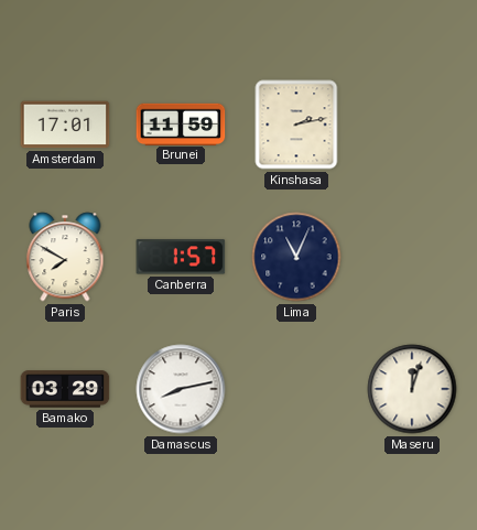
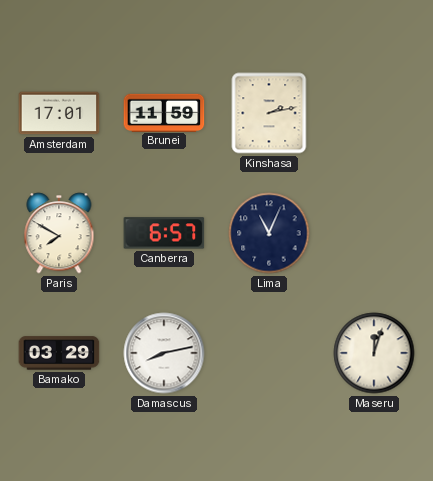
Canberra: 1:57 -> 6:57 (164, 233)
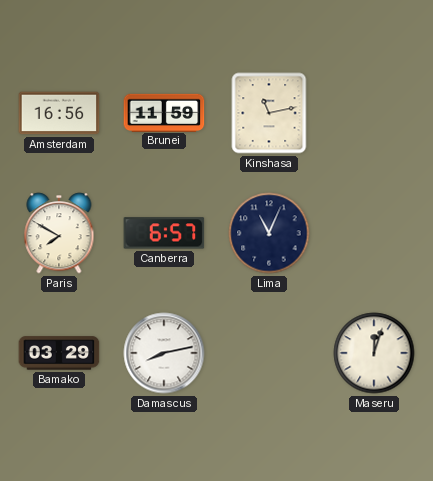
Amsterdam: 17:01 -> 16:56 (59, 113)
Kinshasa: 2:13 -> 11:13 (269, 113)
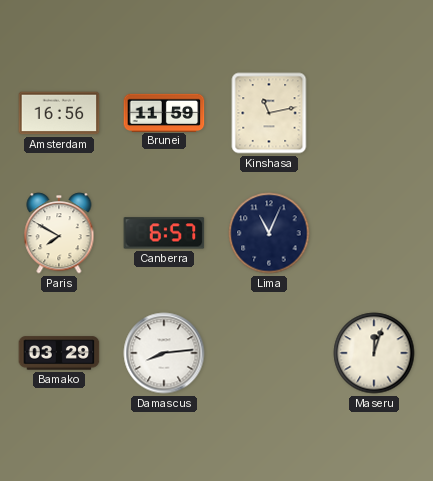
Damascus: 8:13 -> 8:14 (164, 353)
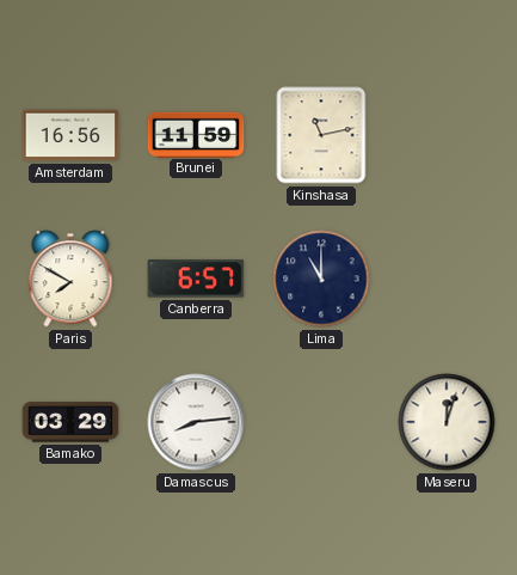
Lima: 11:04 -> 11:00 (321, 279)
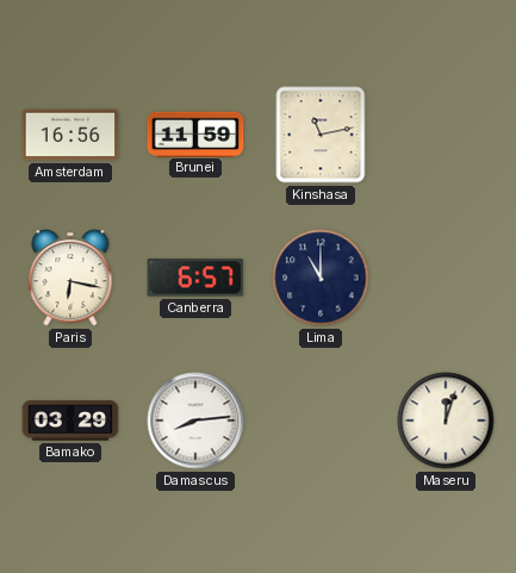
Paris: 7:50 -> 6:17 (70, 278)
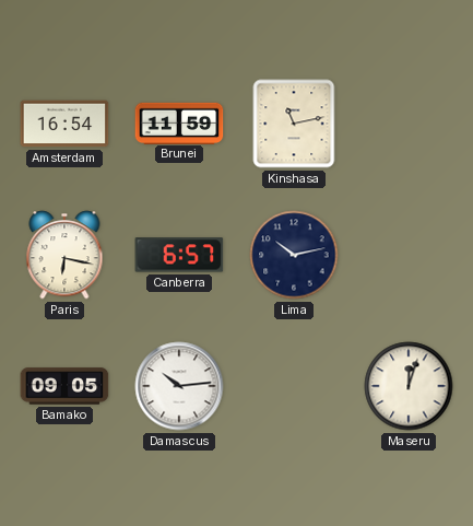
Amsterdam: 16:56 -> 16:54 (64, 124)
Lima: 11:00 -> 10:13 (294, 255)
Bamako: 03:29 -> 09:05 (64, 386)
Damascus: 8:14 -> 10:14 (179, 386)
